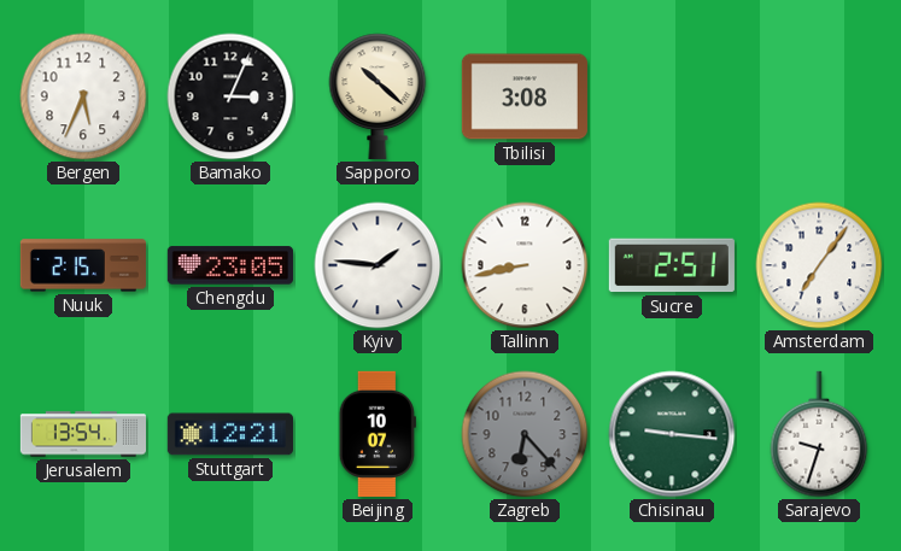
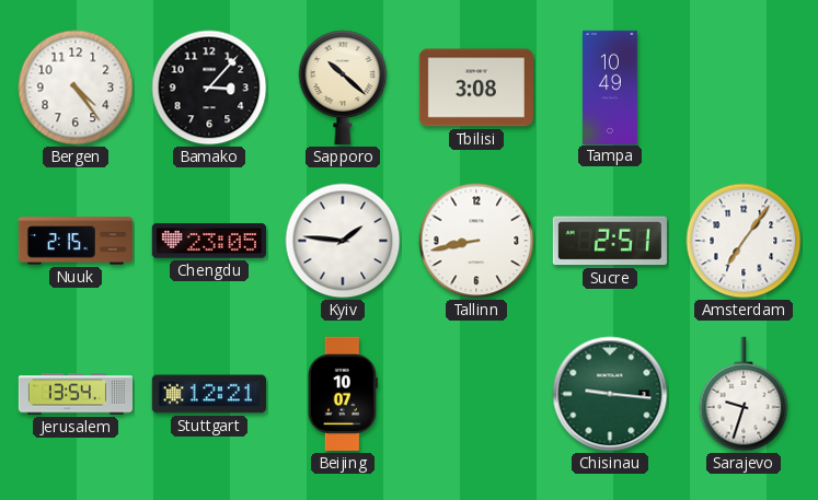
Bergen: 5:34 -> 4:24 (76, 88)
Bamako: 3:04 -> 3:07 (209, 88)
Tampa: none -> 10:49 (610, 86)
Zagreb: 6:23 -> none (525, 434)
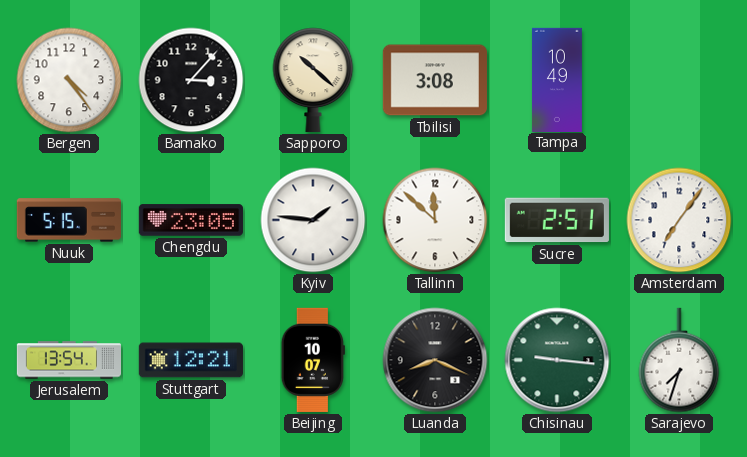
Nuuk: 2:15 -> 5:15 (69, 220)
Tallinn: 8:43 -> 11:52 (435, 220)
Luanda: none -> 8:19 (435, 360)
Sarajevo: 9:33 -> 7:33 (679, 360)
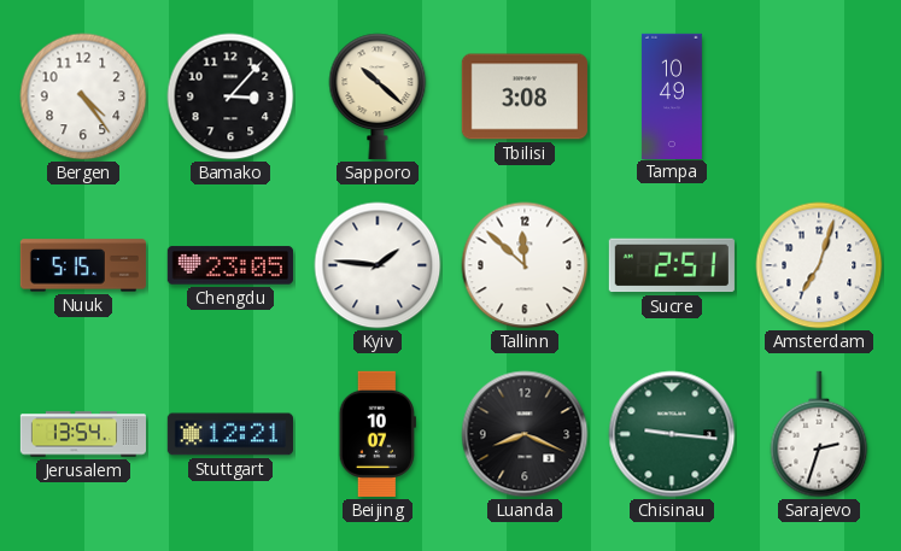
Amsterdam: 7:06 -> 7:03 (819, 265)
Sarajevo: 7:33 -> 2:33 (819, 434)
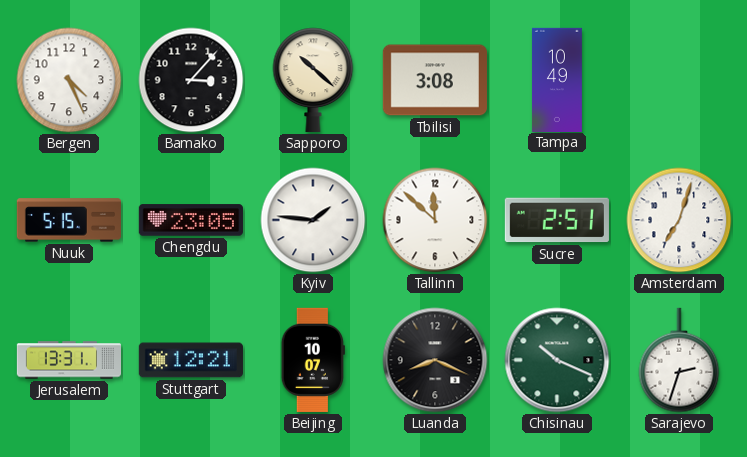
Bergen: 4:24 -> 4:26 (69, 80)
Jerusalem: 13:54 -> 13:31 (68, 360)
Chisinau: 9:16 -> 10:19 (557, 360)
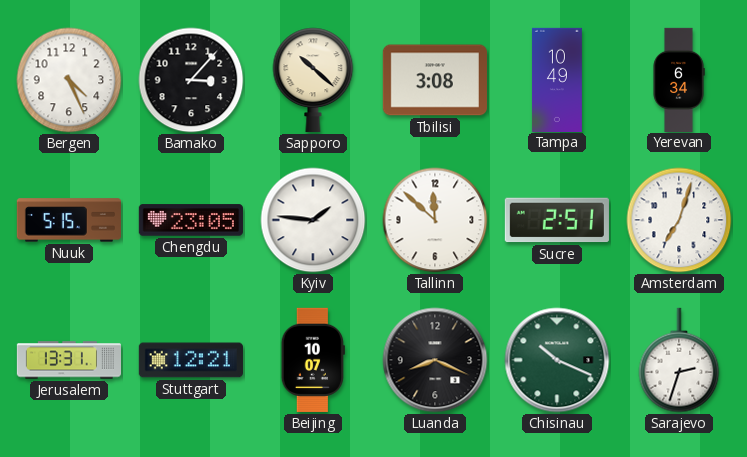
Yerevan: none -> 6:34 (679, 79)
